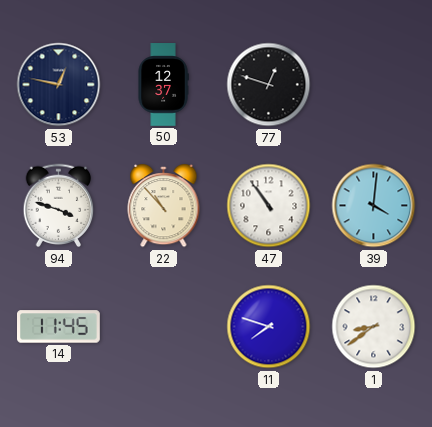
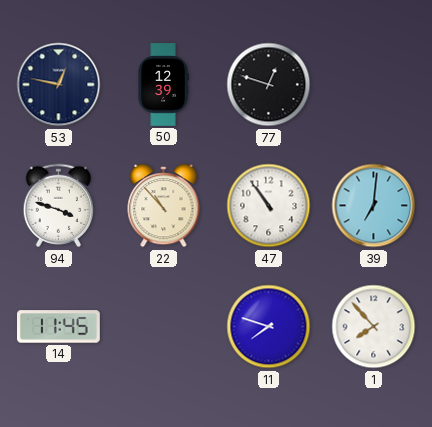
50: 12:37 -> 12:39 (163, 85)
39: 4:01 -> 7:01 (374, 206)
1: 8:39 -> 7:53 (374, 327)
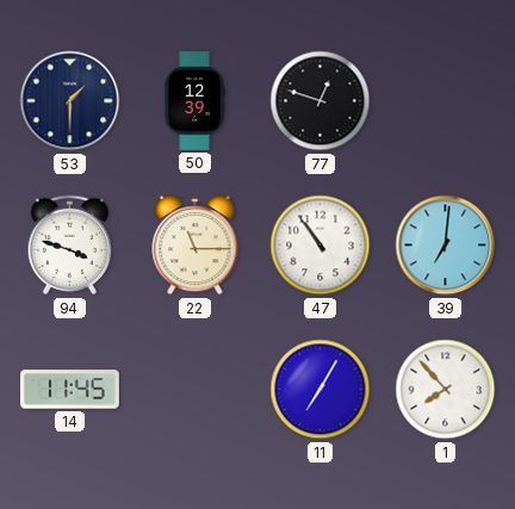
53: 12:47 -> 1:30 (70, 101)
22: 10:53 -> 11:15 (196, 246)
11: 7:48 -> 7:05 (321, 390)
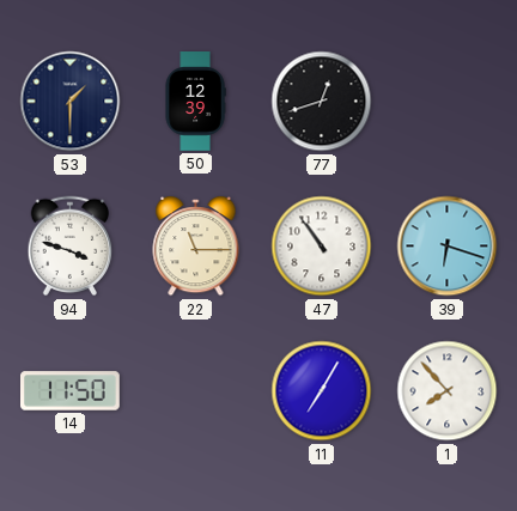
77: 12:48 -> 12:42 (322, 102)
39: 7:01 -> 6:18 (448, 247)
14: 11:45 -> 11:50 (71, 391)
